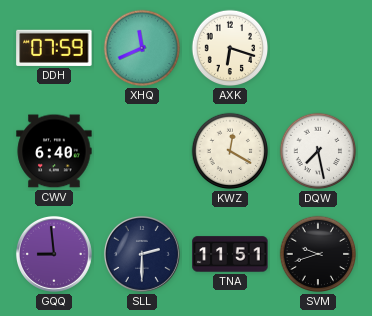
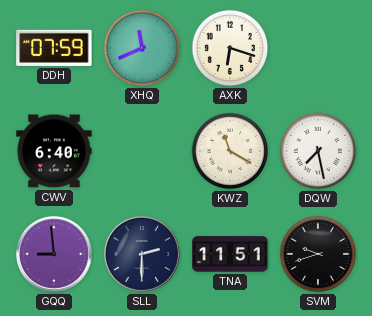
KWZ: 12:20 -> 11:20 (230, 151)
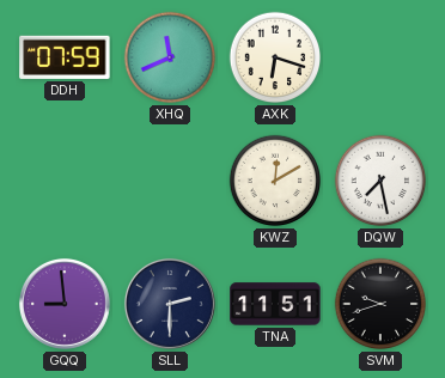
CWV: 6:40 -> none (54, 151)
KWZ: 11:20 -> 12:10 (275, 181)
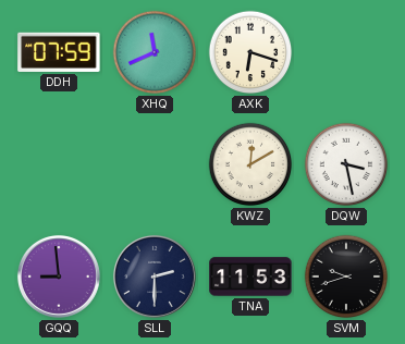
DQW: 7:28 -> 3:28 (346, 164)
TNA: 11:51 -> 11:53 (250, 277)
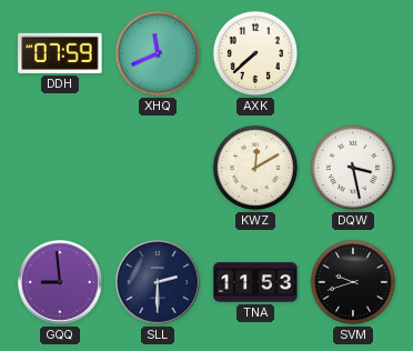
AXK: 6:18 -> 7:38 (255, 53)
